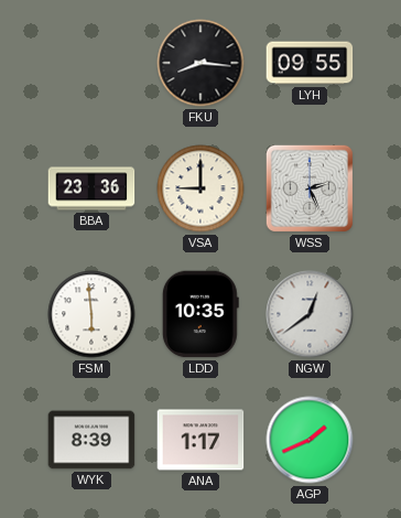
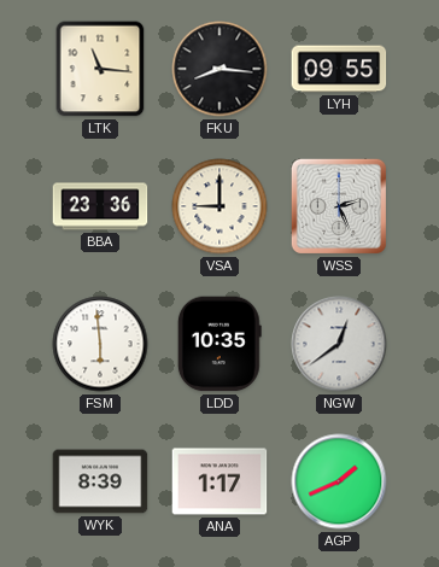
LTK: none -> 11:16 (100, 69)
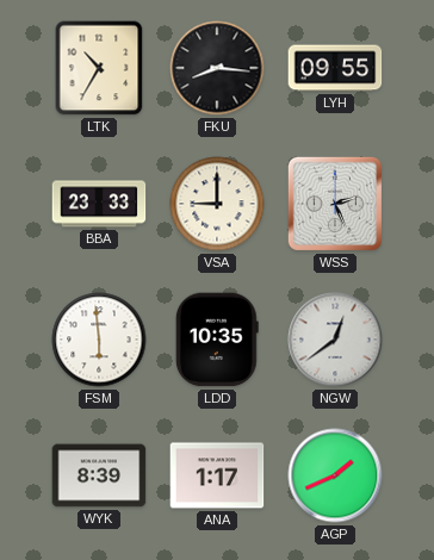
LTK: 11:16 -> 10:35 (99, 68)
BBA: 23:36 -> 23:33 (99, 204)
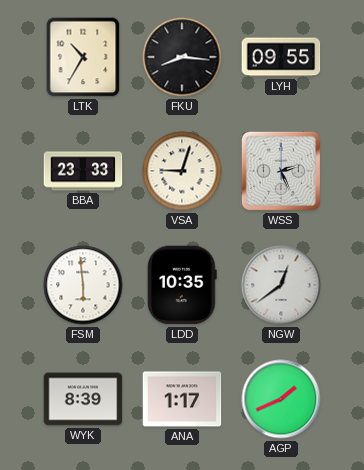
VSA: 9:00 -> 9:03 (182, 171)
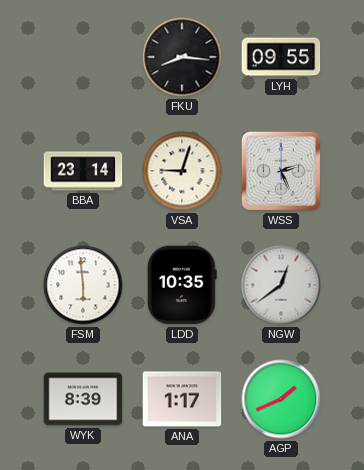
LTK: 10:35 -> none (83, 57)
BBA: 23:33 -> 23:14 (83, 171)
